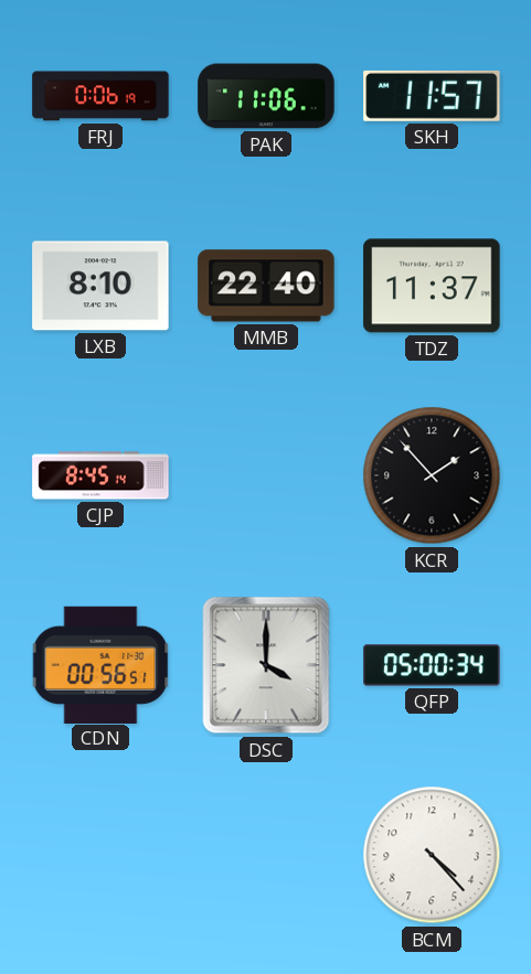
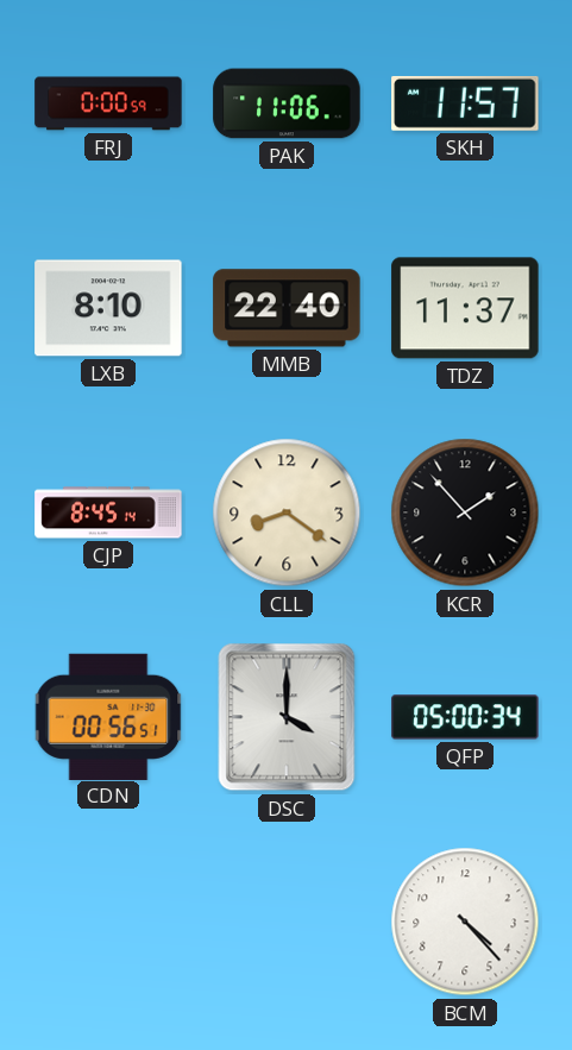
FRJ: 0:06 -> 0:00 (108, 103)
CLL: none -> 8:21 (287, 513)
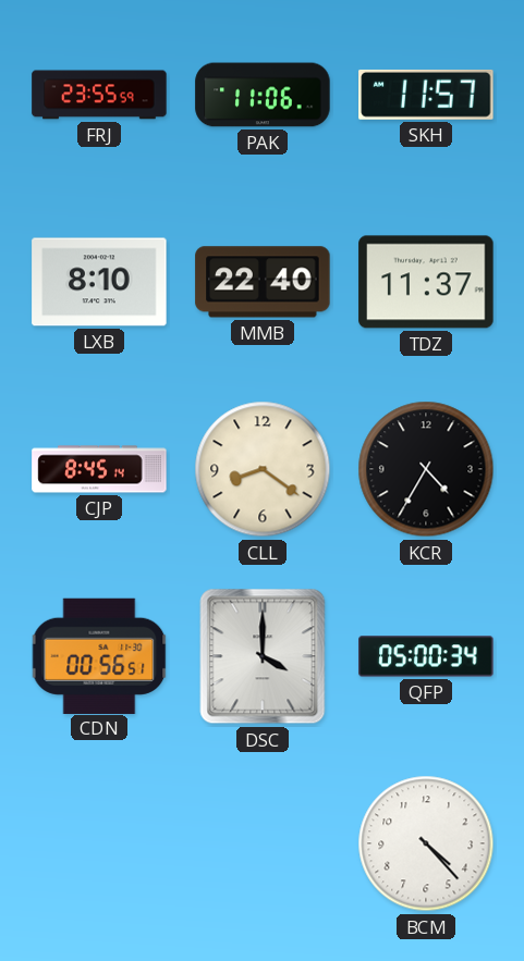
FRJ: 0:00 -> 23:55 (99, 95)
KCR: 1:53 -> 4:35 (426, 469)
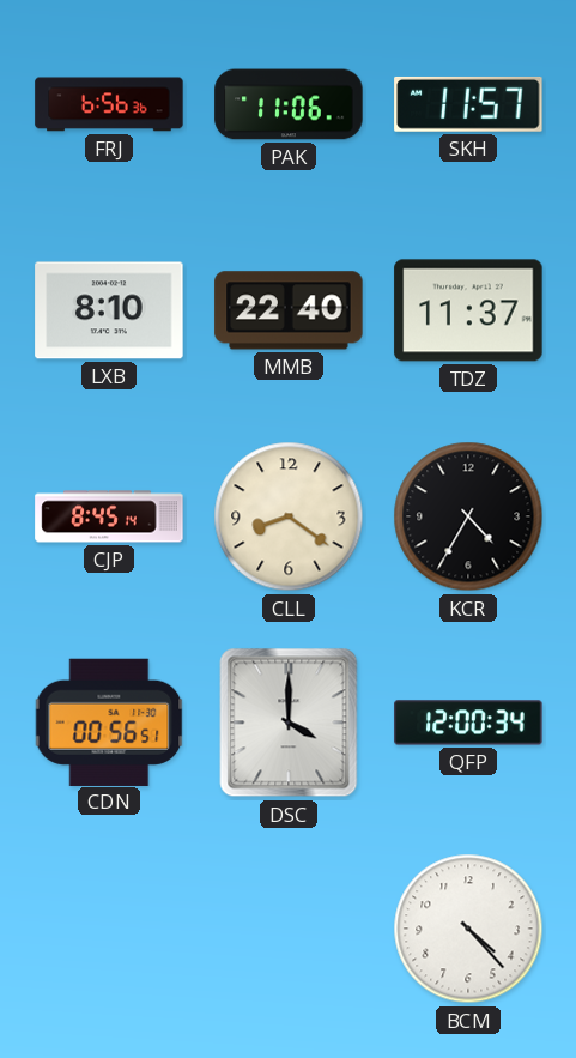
FRJ: 23:55 -> 6:56 (109, 104)
QFP: 05:00 -> 12:00 (468, 723)
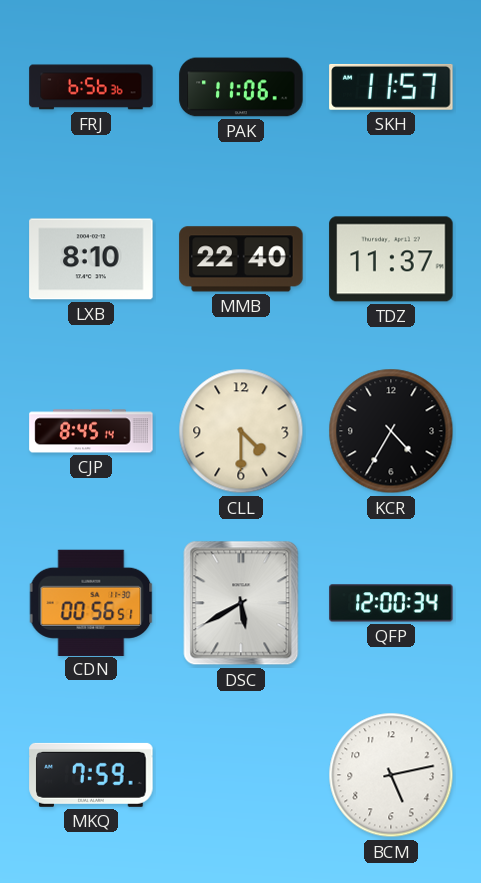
CLL: 8:21 -> 4:30 (241, 431)
DSC: 4:00 -> 5:40 (241, 603)
MKQ: none -> 7:59 (91, 775)
BCM: 4:23 -> 5:13 (391, 775)
